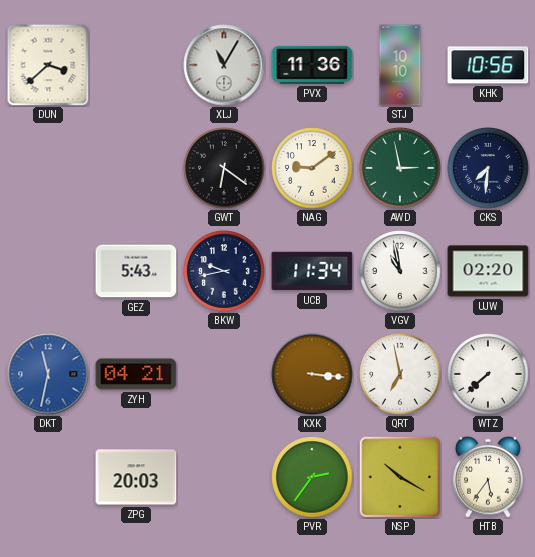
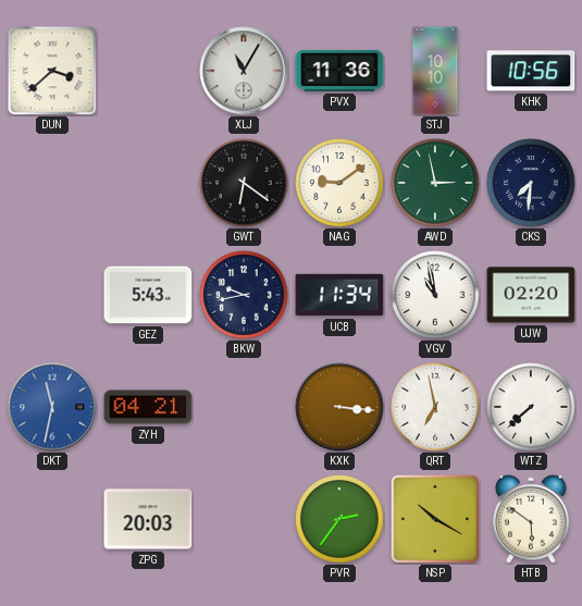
HTB: 5:36 -> 5:51 (531, 519)
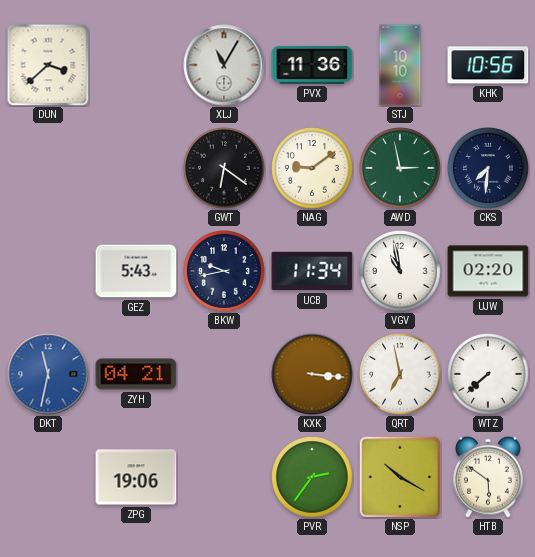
ZPG: 20:03 -> 19:06 (136, 477)
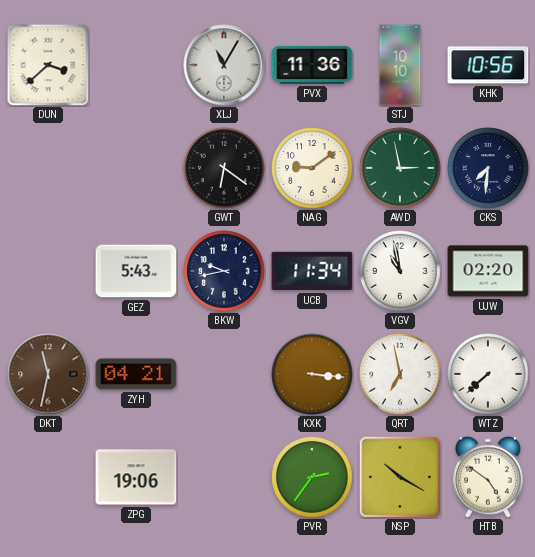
DKT dial: blue -> brown (48, 374)
HTB: 5:51 -> 4:51 (488, 477)
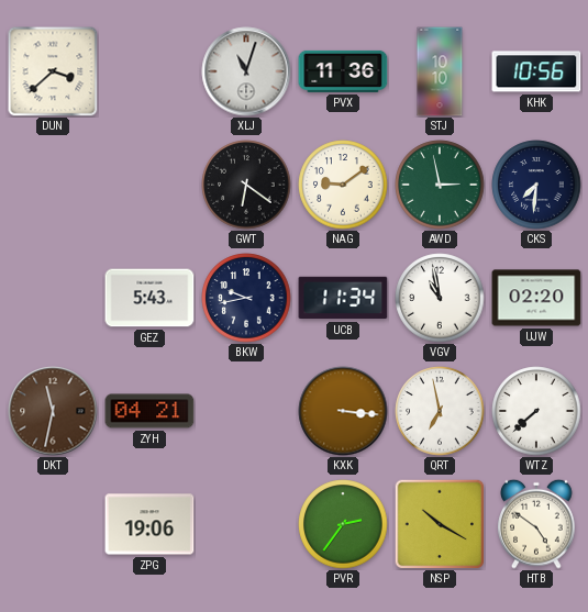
XLJ: 11:05 -> 11:03 (246, 71)
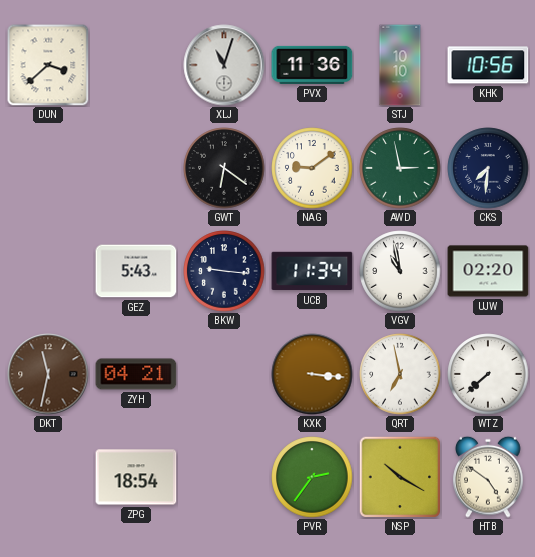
BKW: 9:43 -> 9:16 (224, 271)
ZPG: 19:06 -> 18:54 (136, 477)
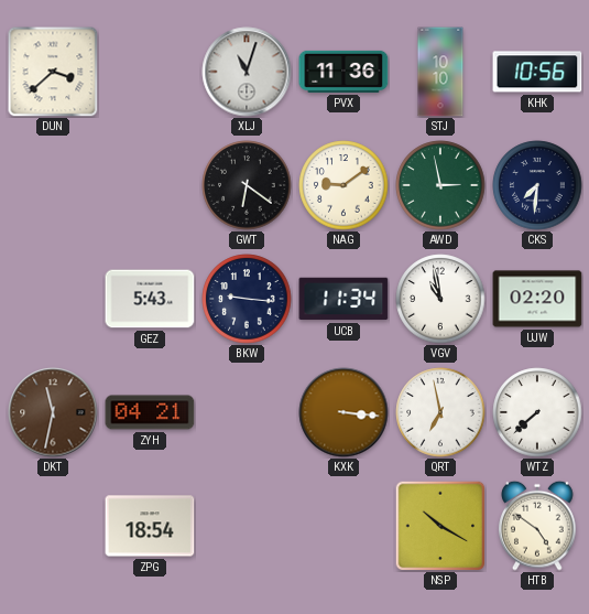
PVR: 2:36 -> none (312, 477)
